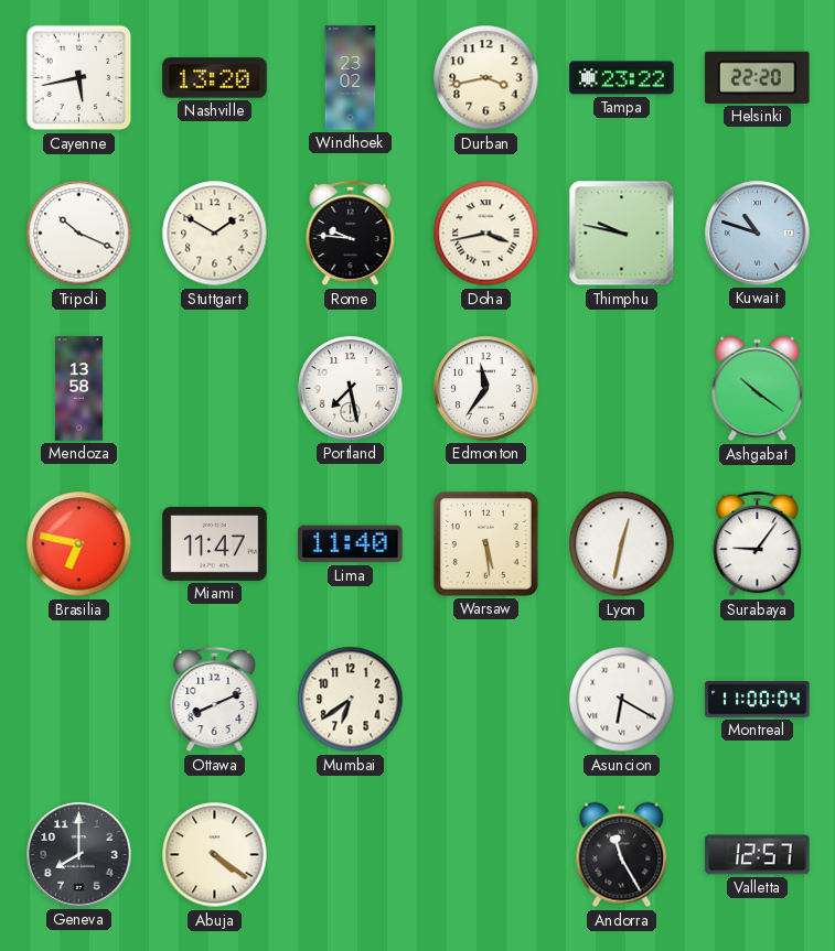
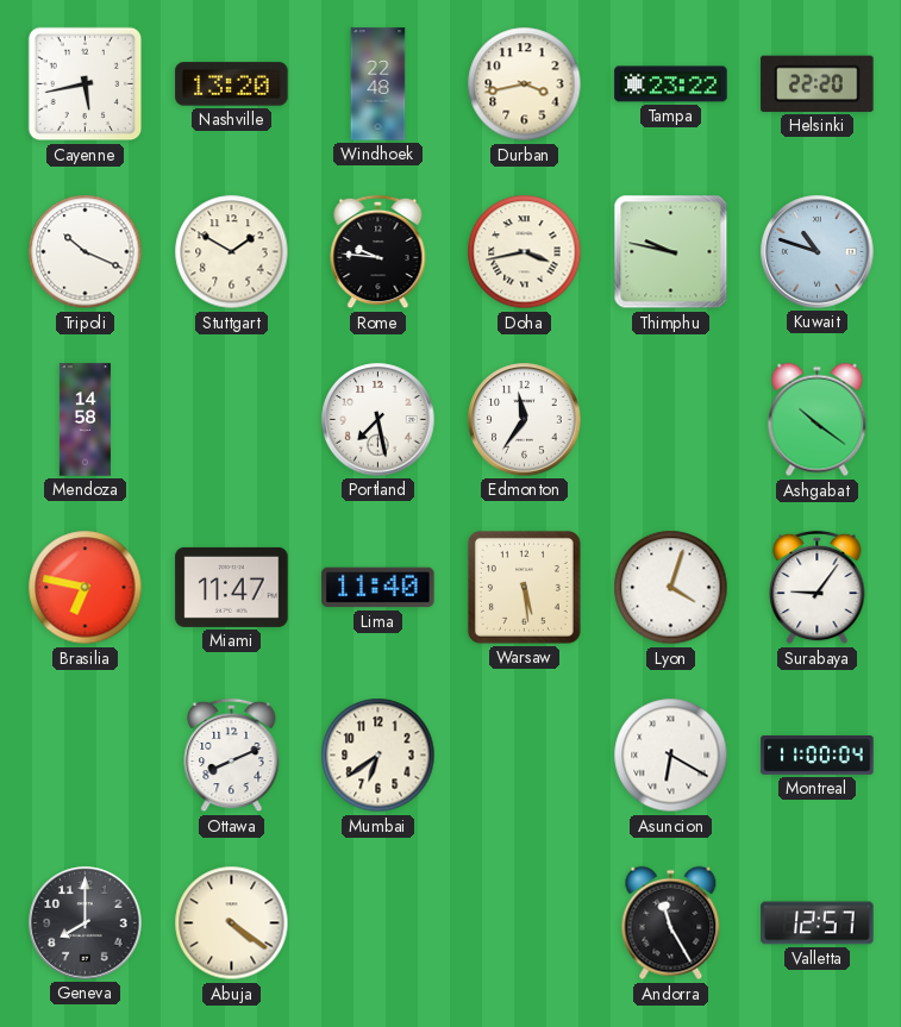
Windhoek: 23:02 -> 22:48 (378, 84)
Mendoza: 13:58 -> 14:58 (85, 420)
Lyon: 12:32 -> 4:03 (671, 588)
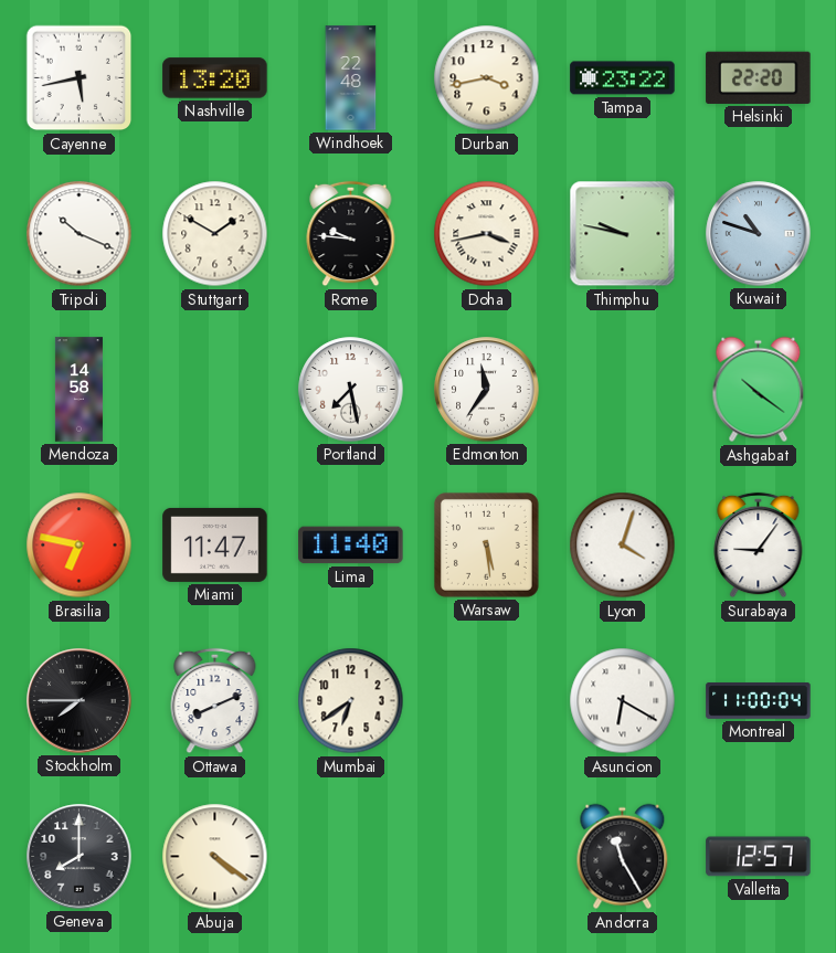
Stockholm: none -> 7:45 (80, 701)
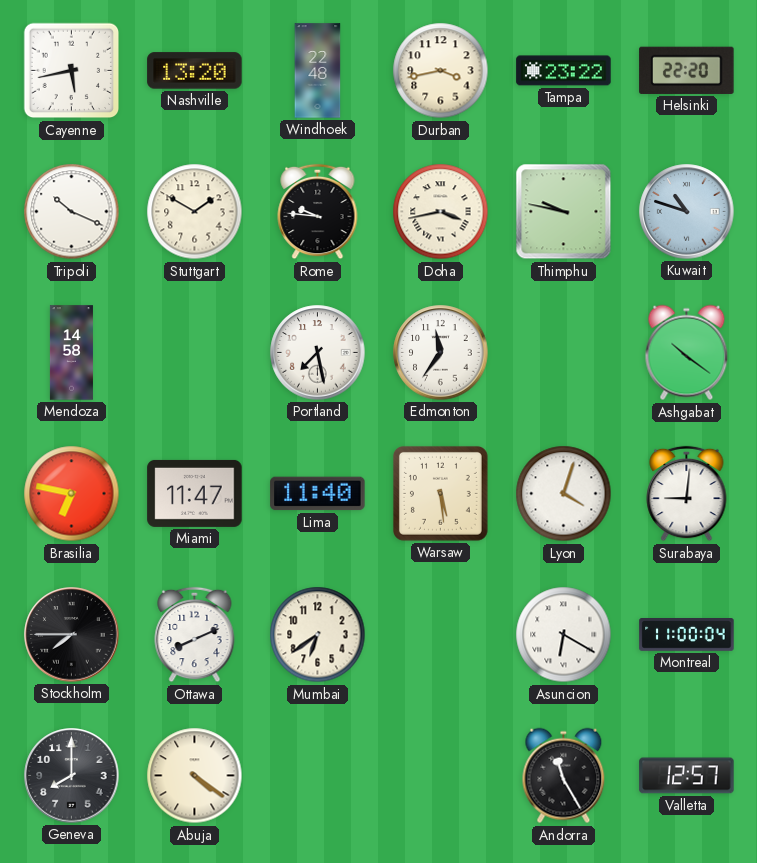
Surabaya: 9:06 -> 9:01 (687, 494)
